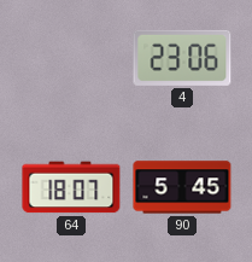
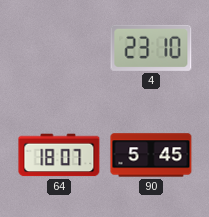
4: 23:06 -> 23:10 (151, 48)
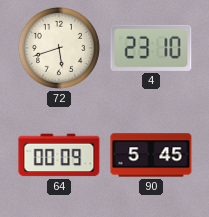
72: none -> 5:42 (59, 48)
64: 18:07 -> 00:09 (59, 155)
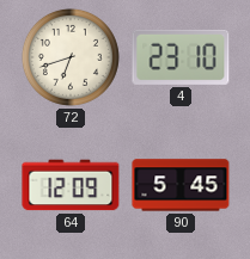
72: 5:42 -> 6:42 (71, 57)
64: 00:09 -> 12:09 (71, 185)
